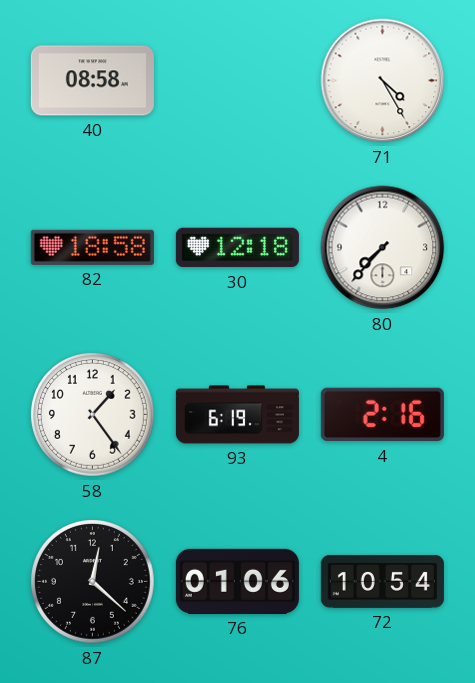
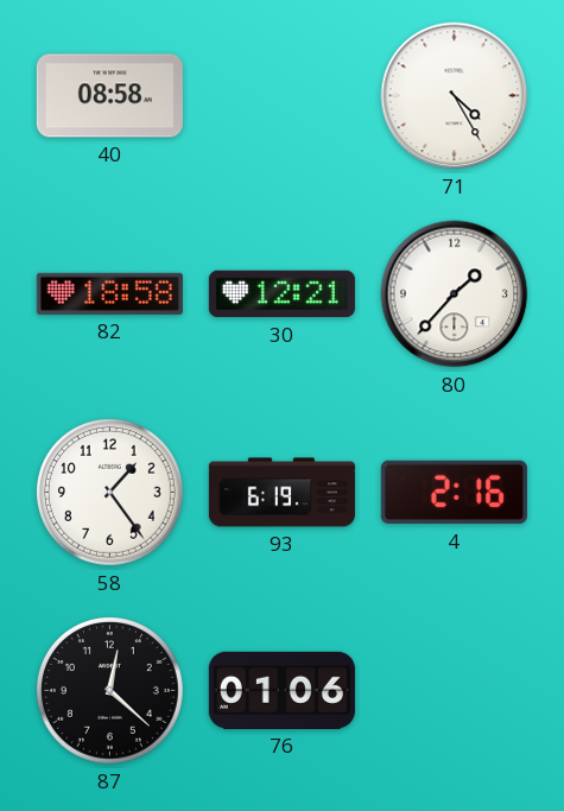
30: 12:18 -> 12:21 (281, 294)
80: 7:37 -> 1:37 (455, 294)
72: 10:54 -> none (382, 581)
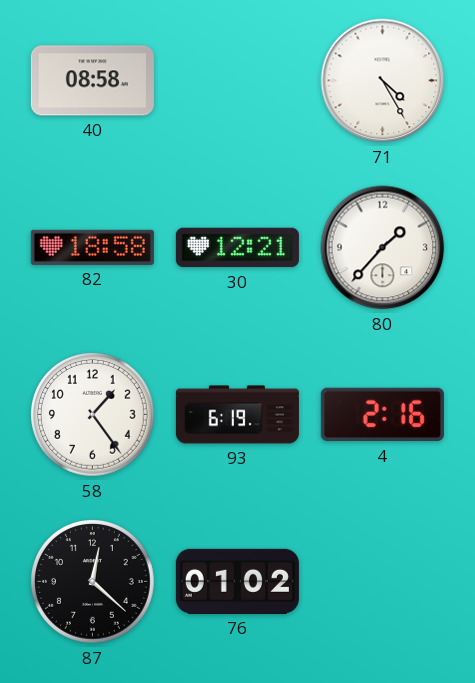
76: 01:06 -> 01:02 (237, 581)
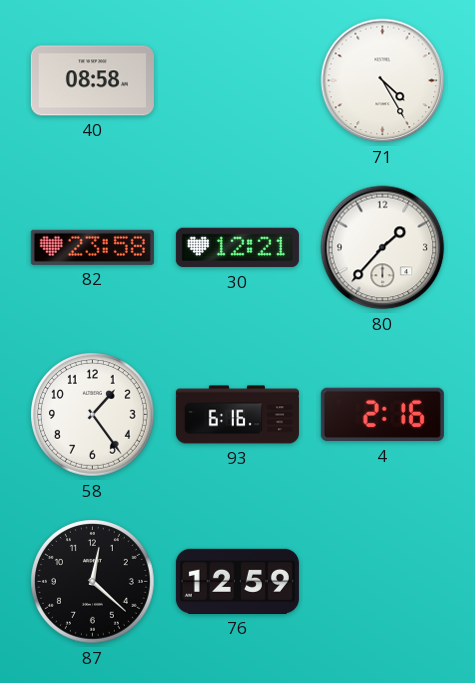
82: 18:58 -> 23:58 (92, 247)
93: 6:19 -> 6:16 (237, 415)
76: 01:02 -> 12:59 (237, 581)
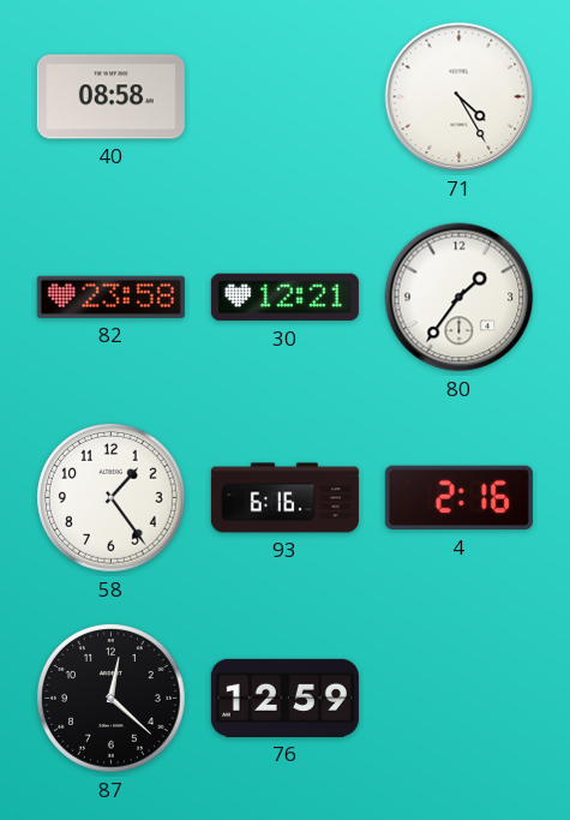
80: 1:37 -> 1:36 (460, 298)
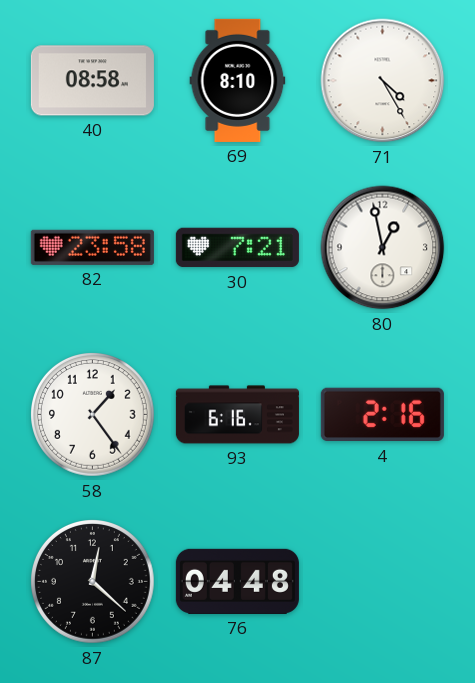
69: none -> 8:10 (238, 80)
30: 12:21 -> 7:21 (237, 248)
80: 1:36 -> 12:58 (383, 248)
76: 12:59 -> 04:48 (237, 581)
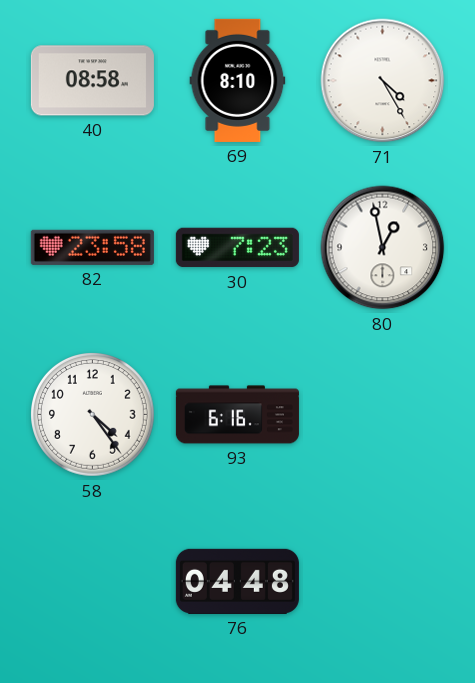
30: 7:21 -> 7:23 (237, 248)
58: 1:24 -> 4:24 (93, 415)
4: 2:16 -> none (382, 415)
87: 12:22 -> none (93, 582)
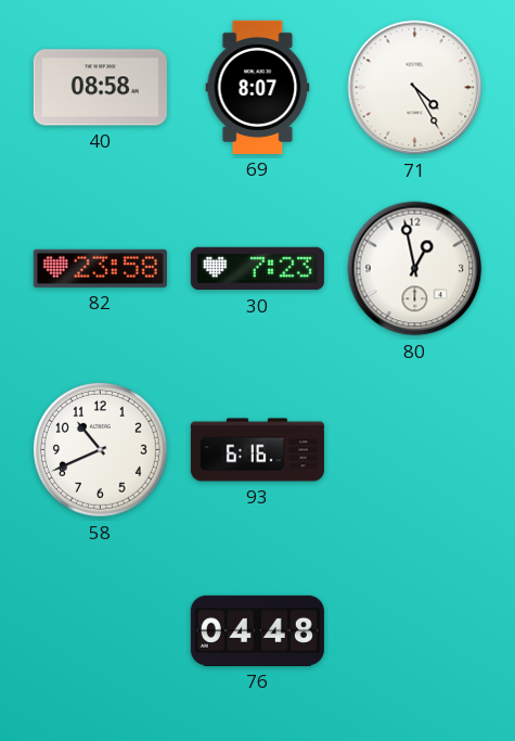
69: 8:10 -> 8:07 (258, 87)
58: 4:24 -> 10:41 (101, 450)
